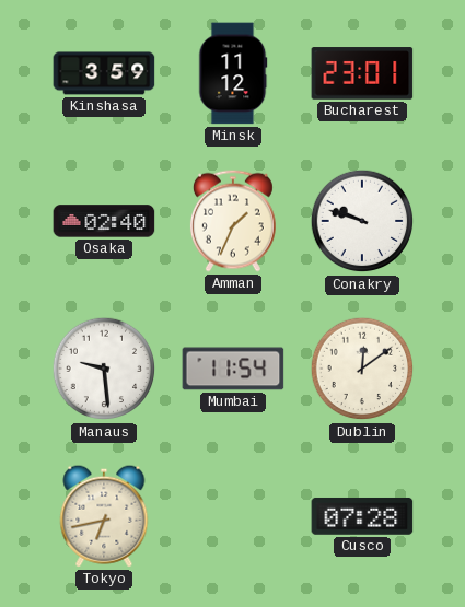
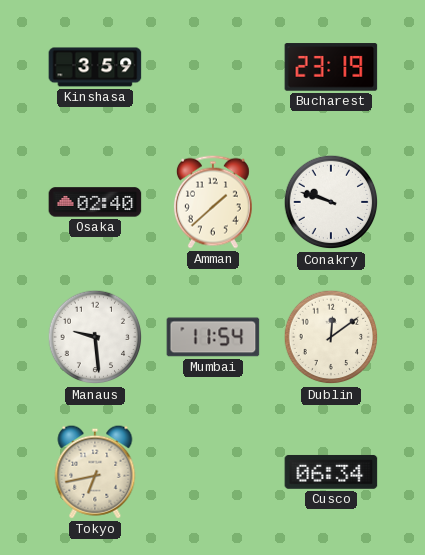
Minsk: 11:12 -> none (233, 73)
Bucharest: 23:01 -> 23:19 (331, 67)
Amman: 1:34 -> 1:38 (213, 202)
Cusco: 07:28 -> 06:34 (331, 472)
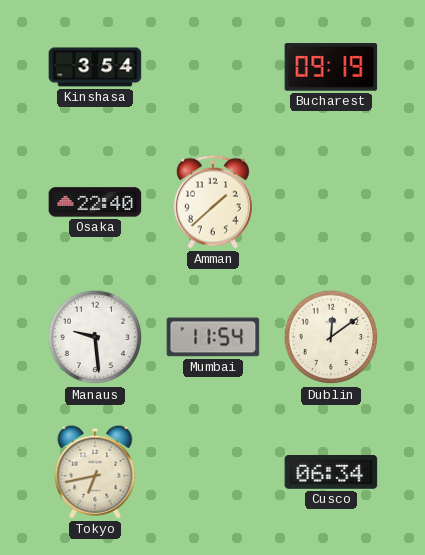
Kinshasa: 3:59 -> 3:54 (95, 67)
Bucharest: 23:19 -> 09:19 (331, 67)
Osaka: 02:40 -> 22:40 (95, 202)
Conakry: 9:48 -> none (331, 202)
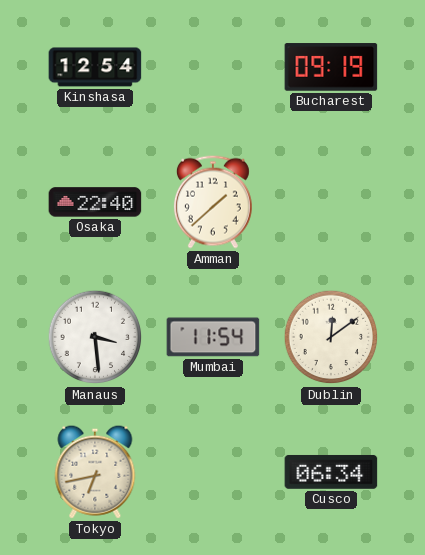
Kinshasa: 3:54 -> 12:54 (95, 67)
Manaus: 9:29 -> 3:29 (95, 337)
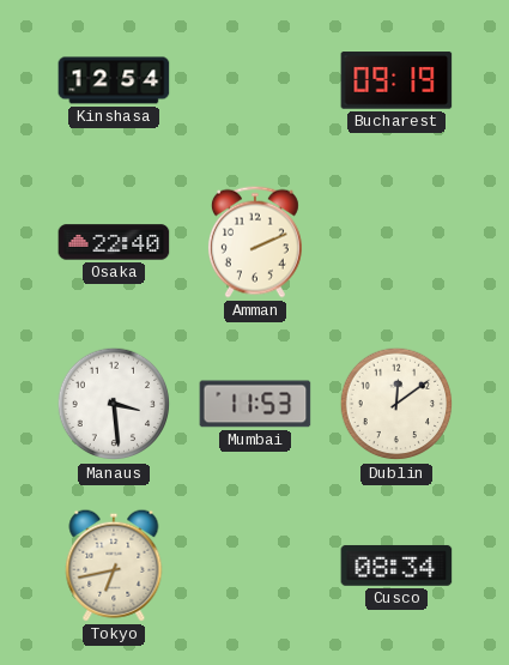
Amman: 1:38 -> 2:11 (255, 242)
Mumbai: 11:54 -> 11:53 (255, 404)
Cusco: 06:34 -> 08:34 (396, 566)
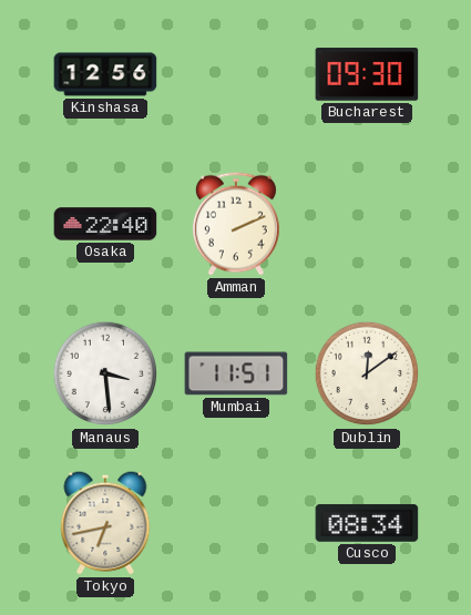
Kinshasa: 12:54 -> 12:56 (105, 74)
Bucharest: 09:19 -> 09:30 (367, 74)
Mumbai: 11:53 -> 11:51 (236, 373)
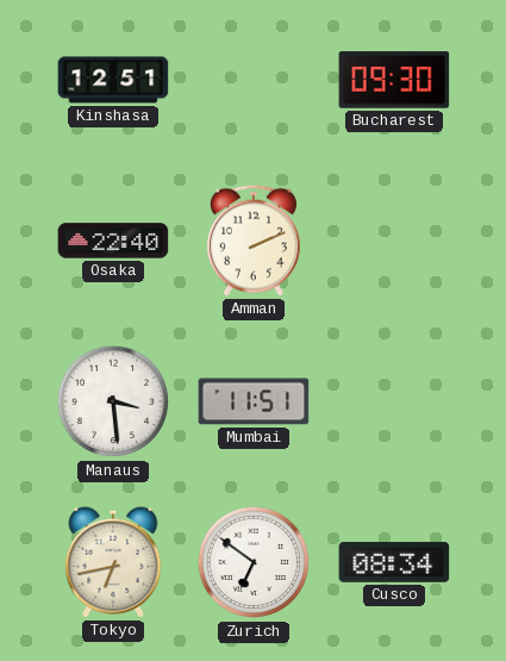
Kinshasa: 12:56 -> 12:51 (113, 80)
Dublin: 12:09 -> none (367, 373)
Zurich: none -> 6:51 (254, 562)
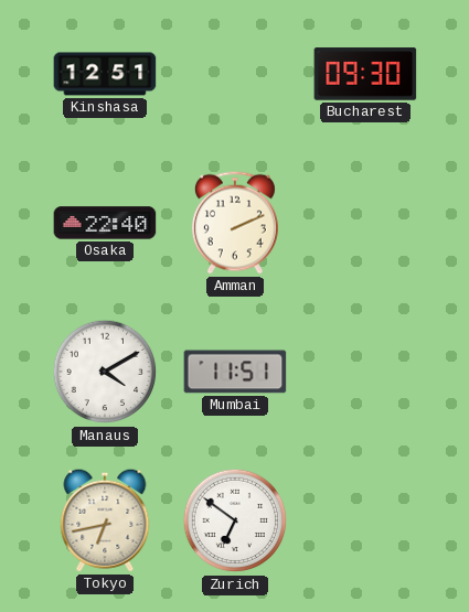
Manaus: 3:29 -> 4:10 (105, 372)
Cusco: 08:34 -> none (394, 562)
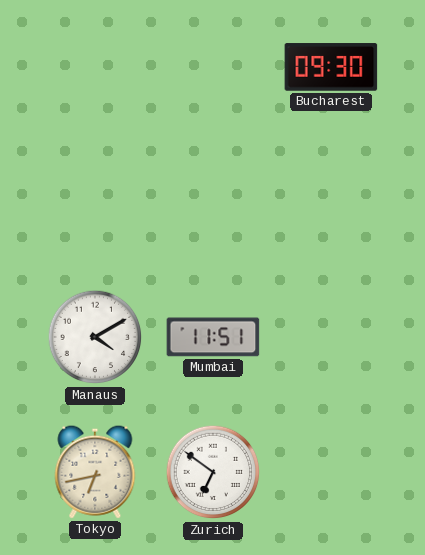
Kinshasa: 12:51 -> none (105, 74)
Osaka: 22:40 -> none (105, 223)
Amman: 2:11 -> none (235, 223)
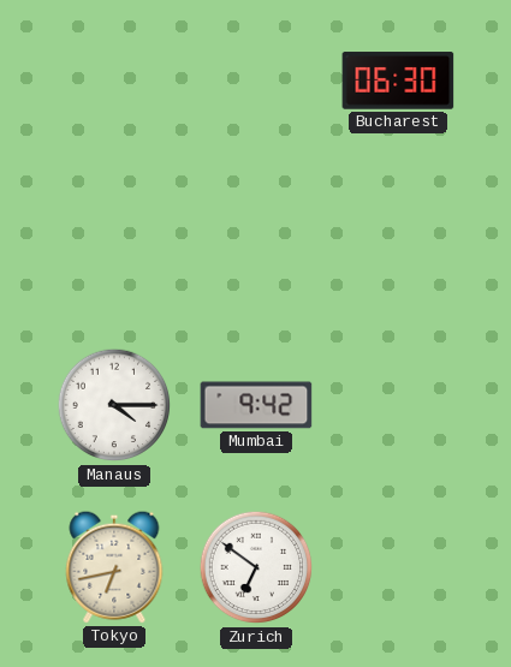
Bucharest: 09:30 -> 06:30 (398, 81)
Manaus: 4:10 -> 4:15 (114, 405)
Mumbai: 11:51 -> 9:42 (256, 405)
